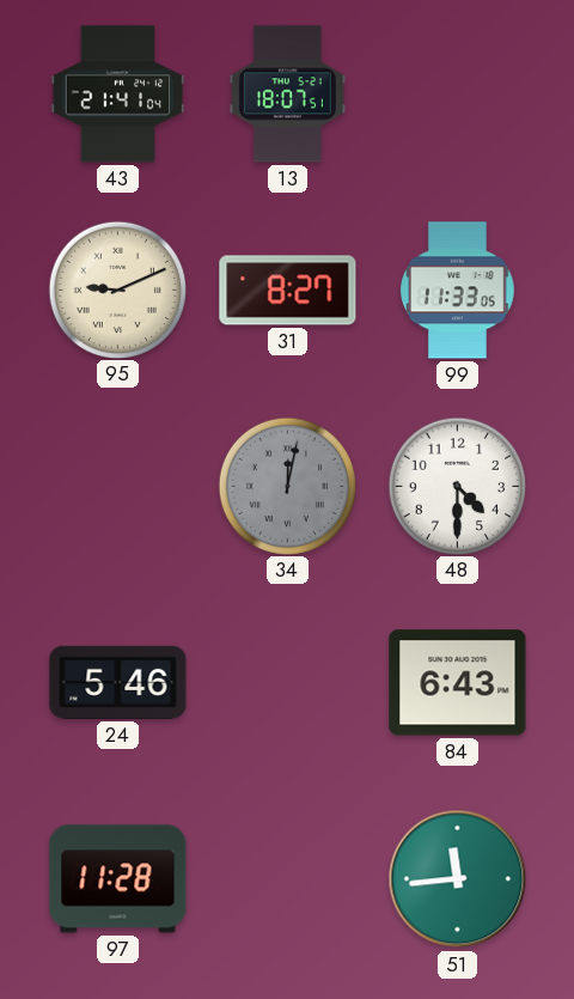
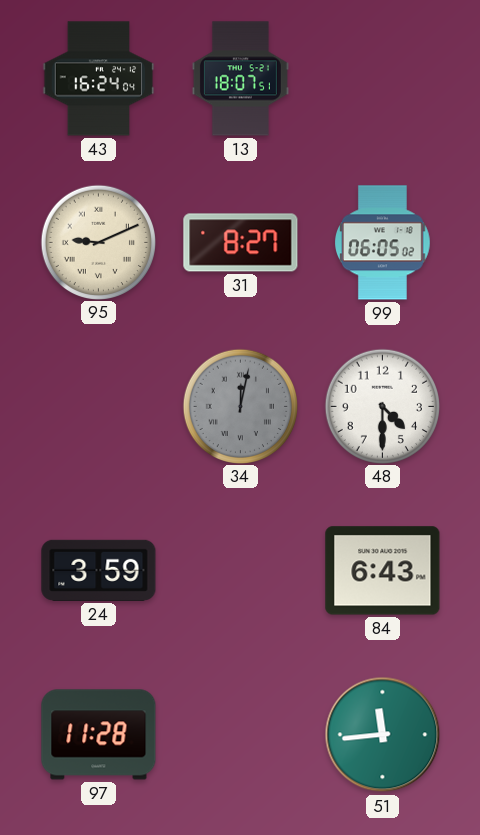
43: 21:41 -> 16:24 (99, 79)
99: 11:33 -> 06:05 (383, 243)
24: 5:46 -> 3:59 (99, 570)
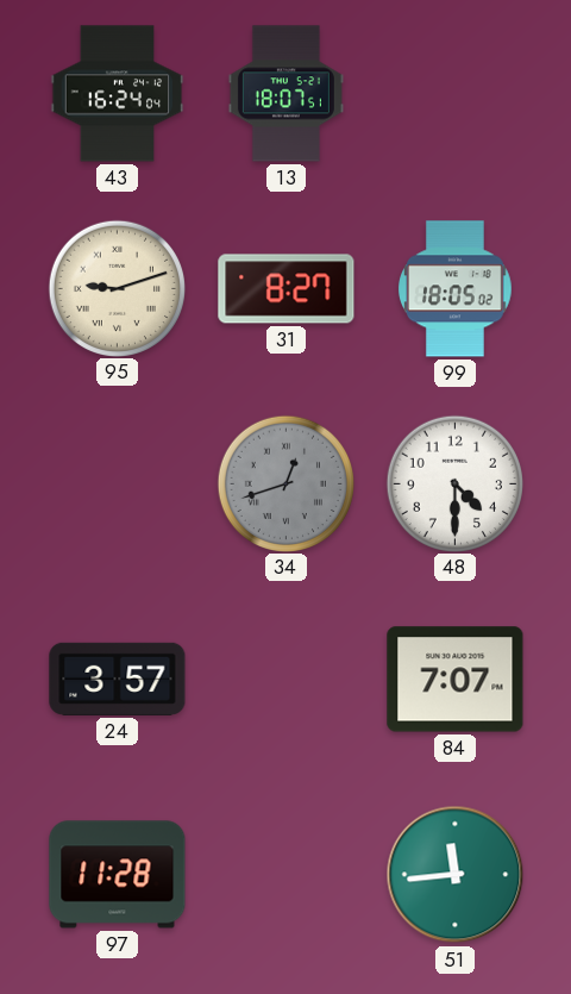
95: 9:11 -> 9:12 (117, 288)
99: 06:05 -> 18:05 (456, 289)
34: 12:02 -> 12:42 (285, 483)
24: 3:59 -> 3:57 (118, 679)
84: 6:43 -> 7:07 (456, 680)
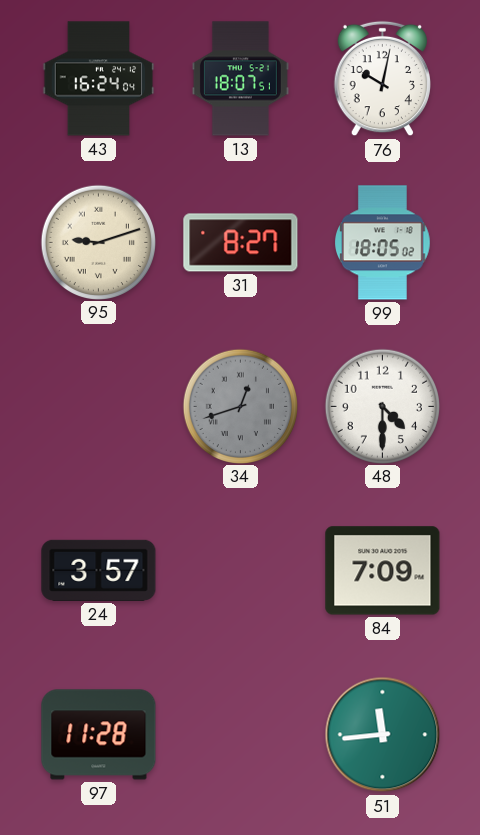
76: none -> 10:02 (382, 79)
84: 7:07 -> 7:09 (383, 571)
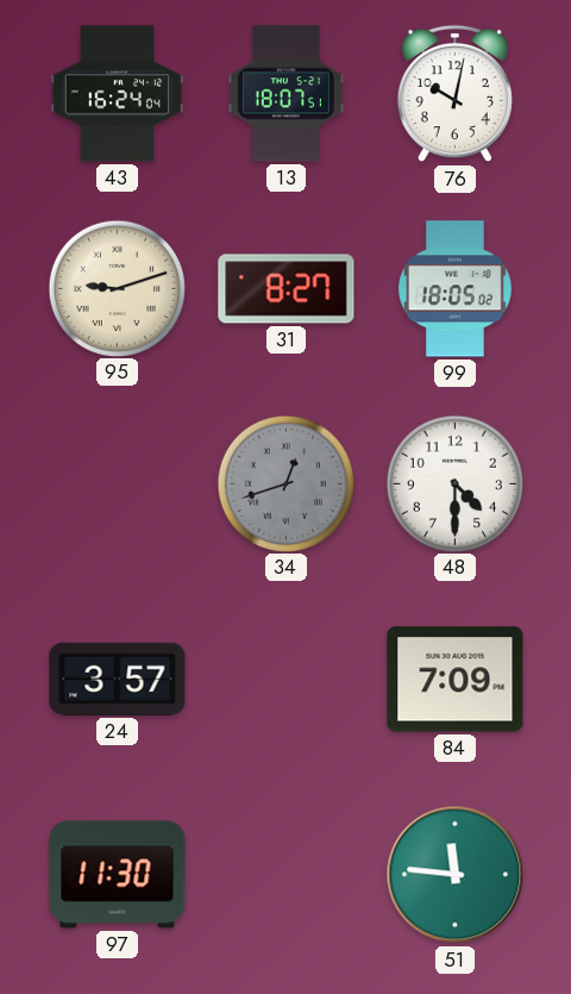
97: 11:28 -> 11:30 (118, 875)
51: 11:44 -> 11:46 (456, 875)
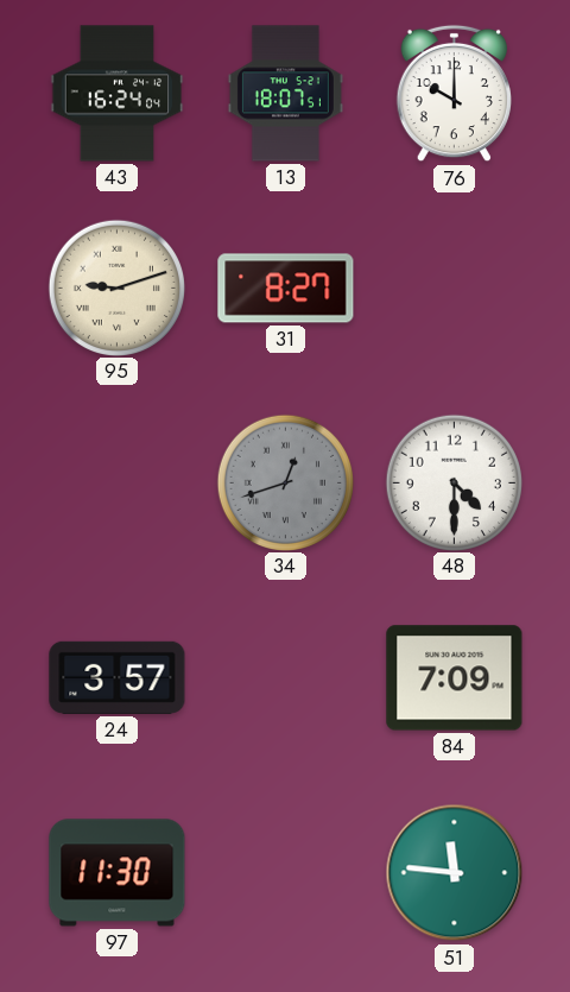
76: 10:02 -> 10:00 (454, 94)
99: 18:05 -> none (456, 289)
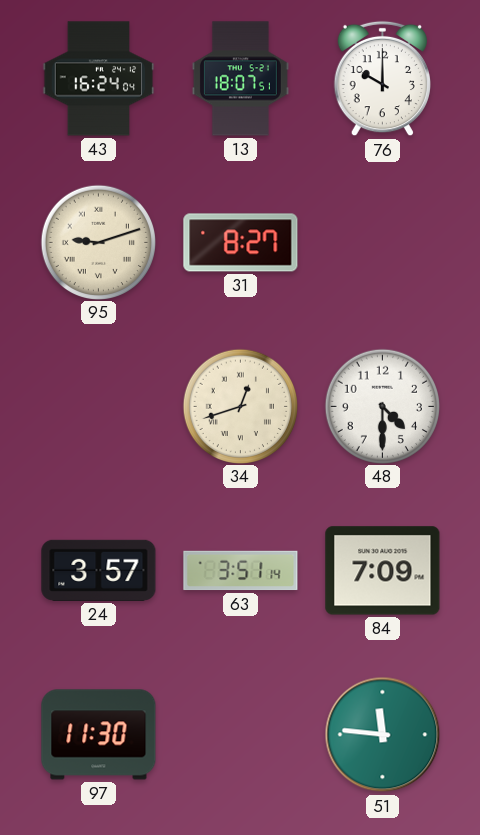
34 dial: grey -> cream (240, 406)
63: none -> 3:51 (241, 571)
